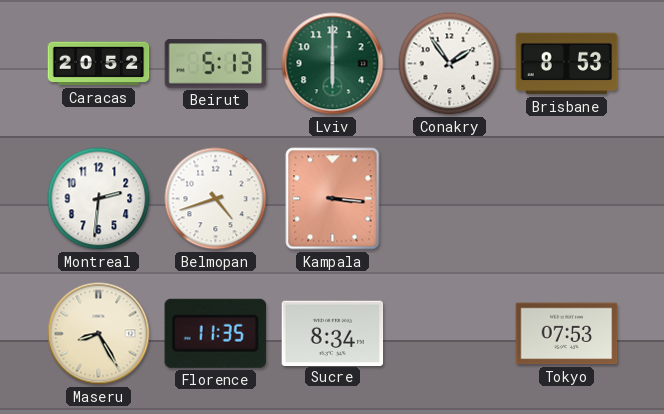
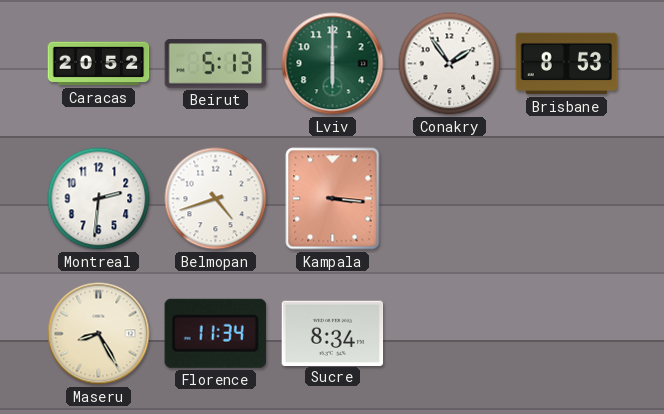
Florence: 11:35 -> 11:34 (215, 333)
Tokyo: 07:53 -> none (567, 334)
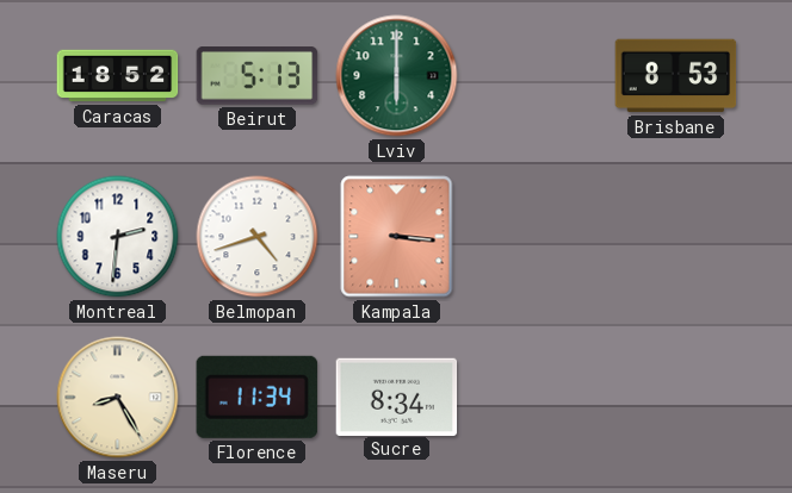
Caracas: 20:52 -> 18:52 (118, 76)
Conakry: 1:54 -> none (450, 64)
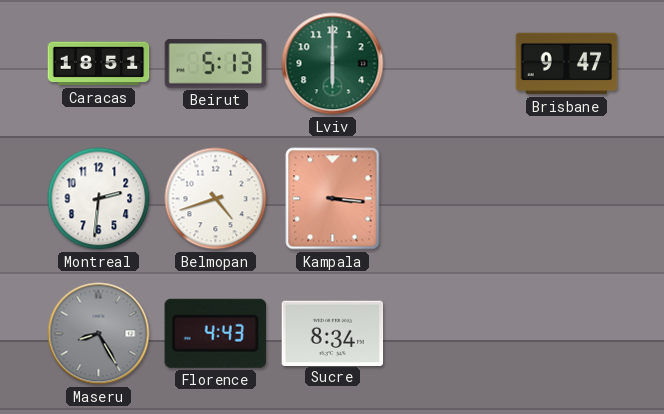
Caracas: 18:52 -> 18:51 (99, 64)
Brisbane: 8:53 -> 9:47 (567, 64)
Maseru dial: cream -> grey (99, 334)
Florence: 11:34 -> 4:43 (215, 333)
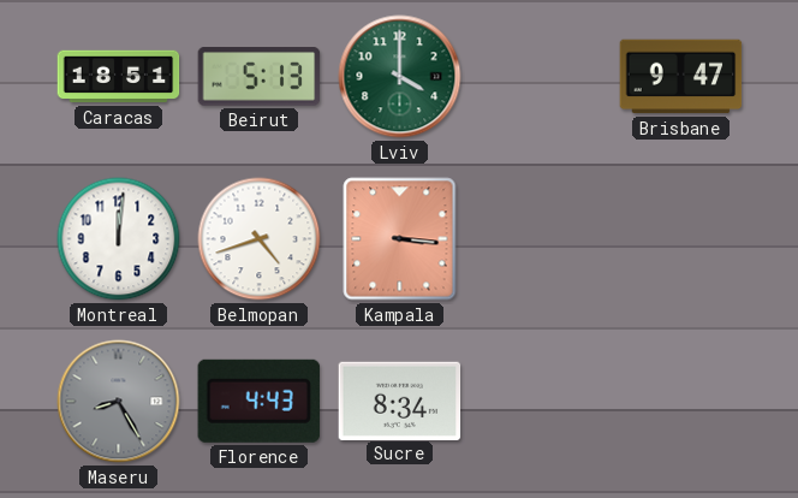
Lviv: 6:00 -> 4:00 (400, 77)
Montreal: 2:31 -> 12:01 (119, 239)
